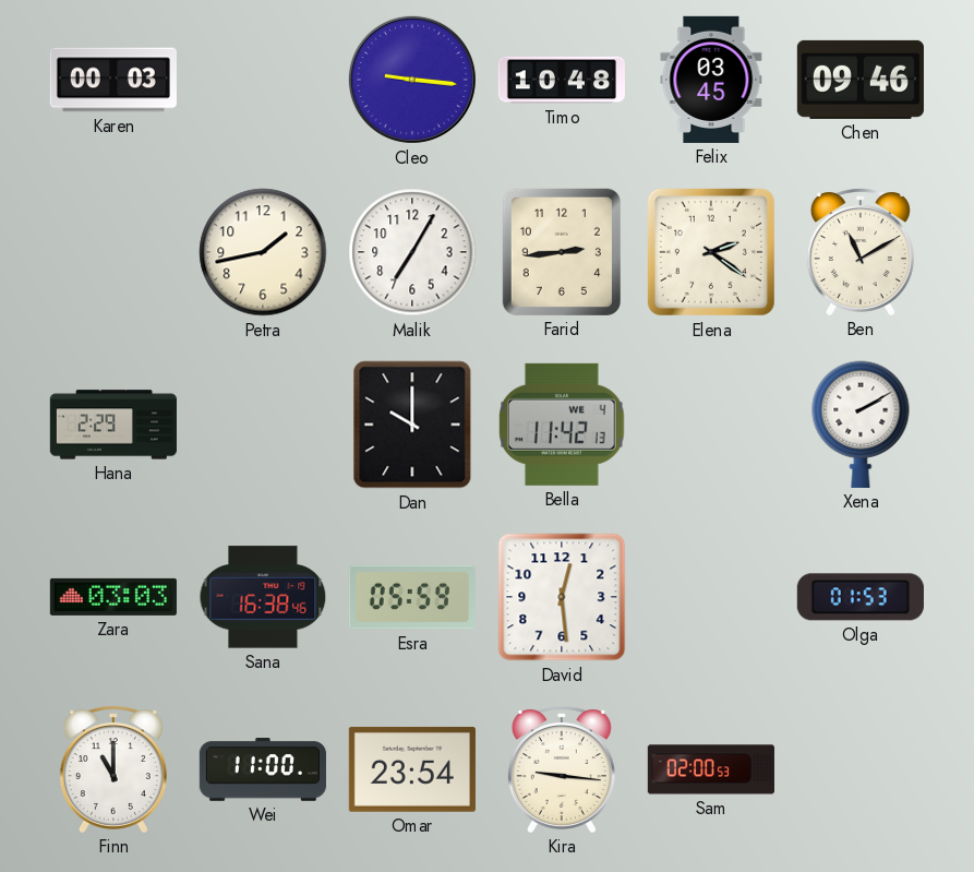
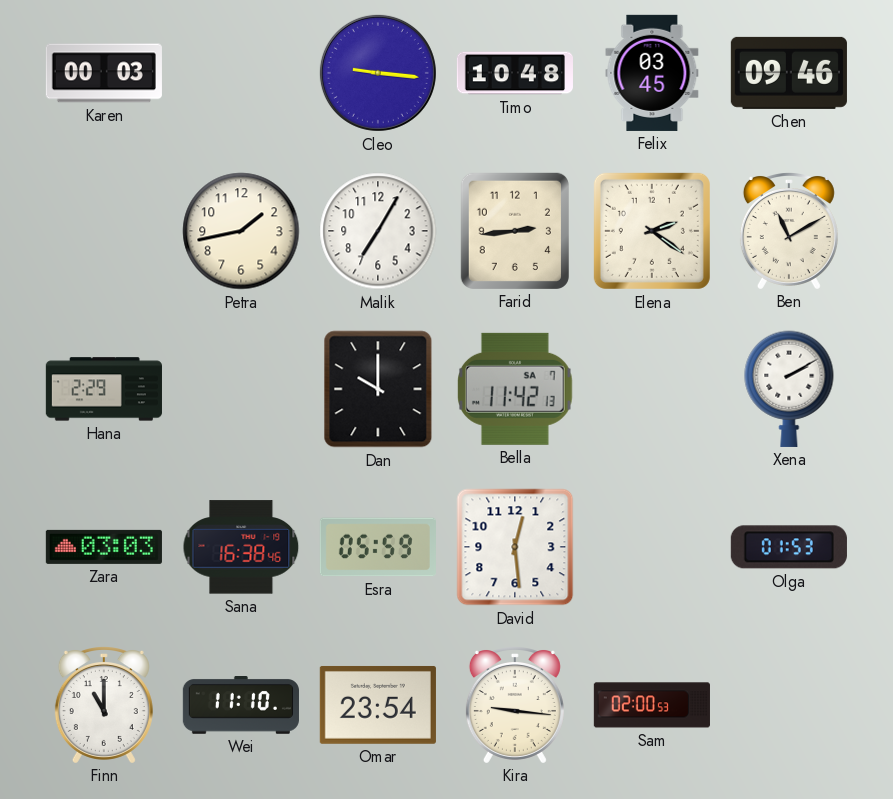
Bella date: WE 4 -> SA 7 (516, 389)
Wei: 11:00 -> 11:10 (241, 705)
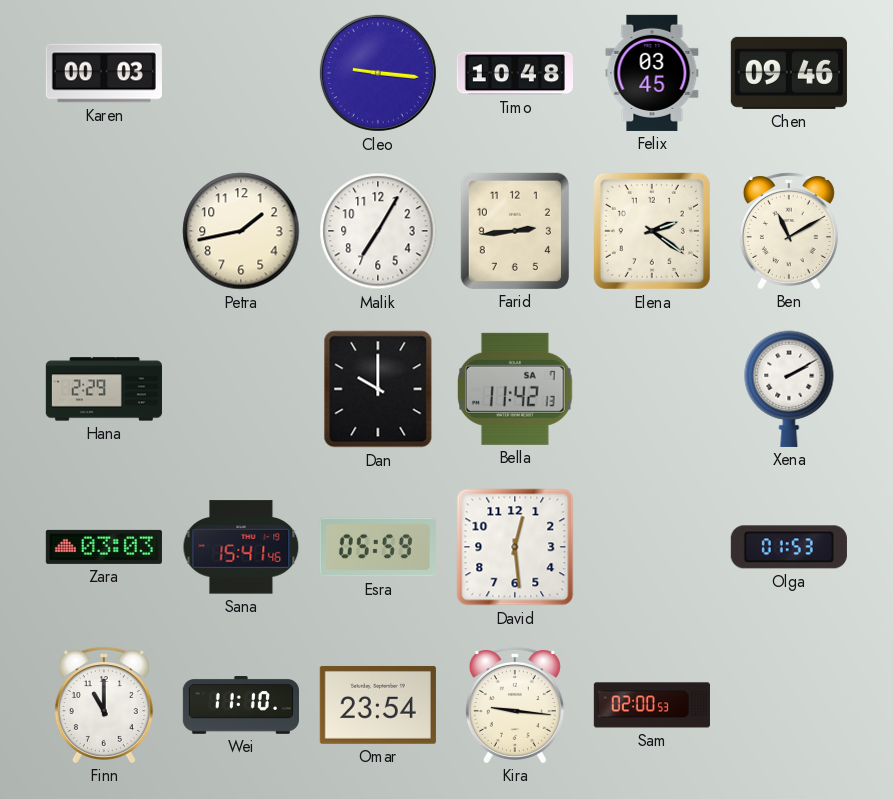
Sana: 16:38 -> 15:41 (241, 547)
